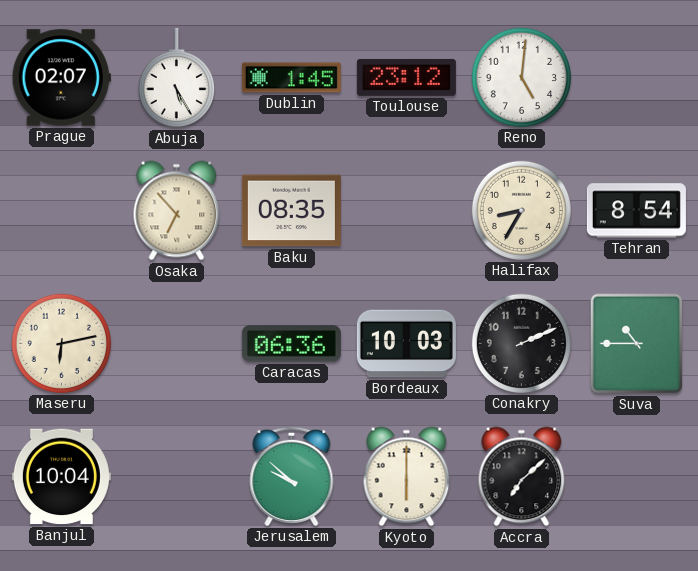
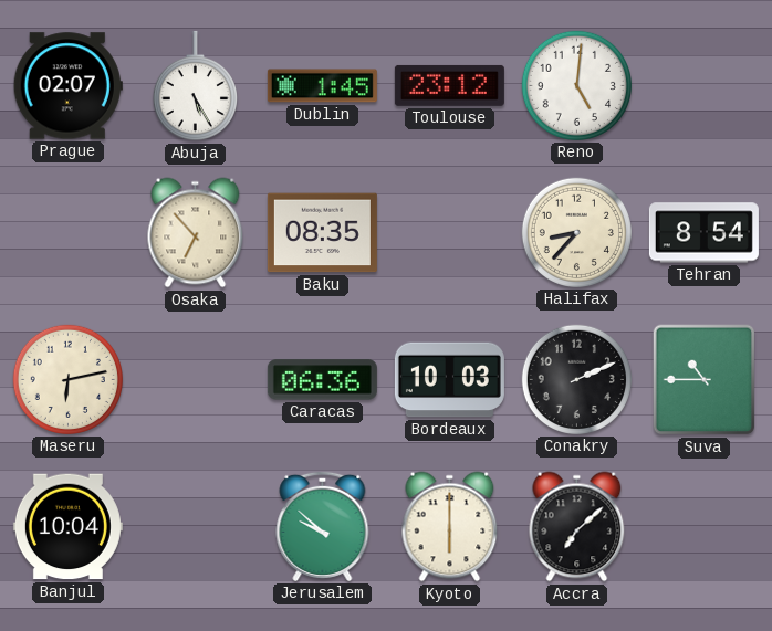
Halifax: 8:35 -> 8:37 (576, 232)
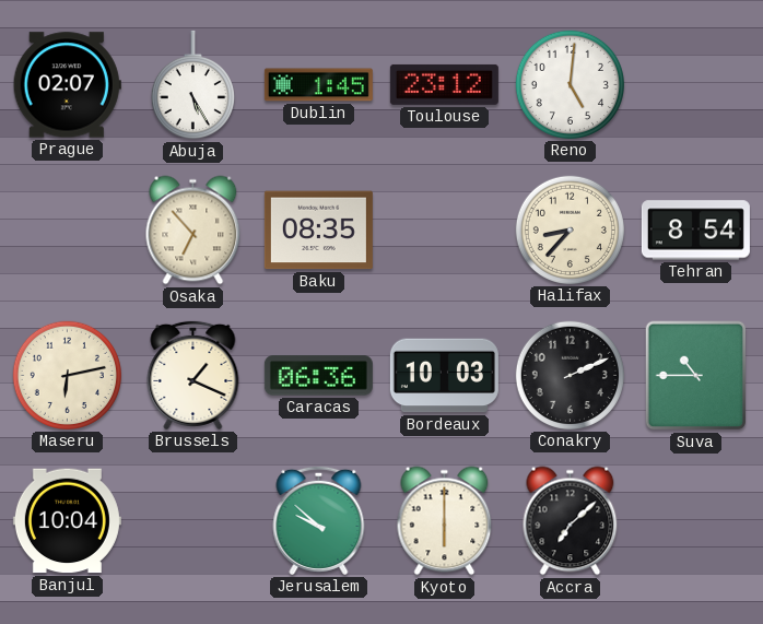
Brussels: none -> 1:19 (193, 375)
